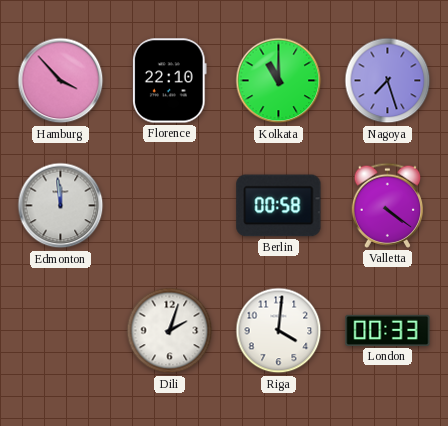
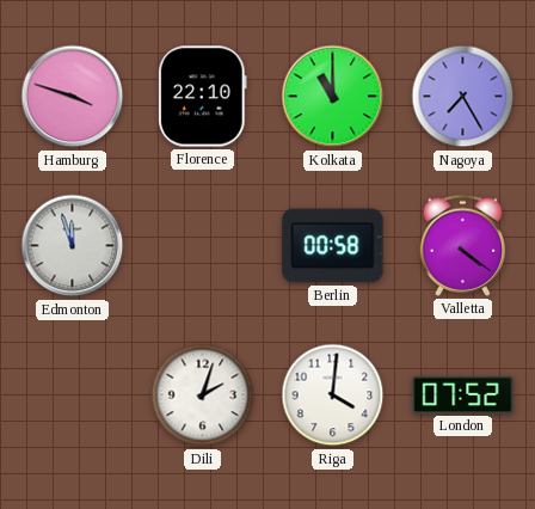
Hamburg: 3:53 -> 3:48 (73, 97)
Nagoya: 7:27 -> 7:25 (463, 97)
Edmonton: 11:59 -> 11:57 (73, 246)
London: 00:33 -> 07:52 (463, 394)
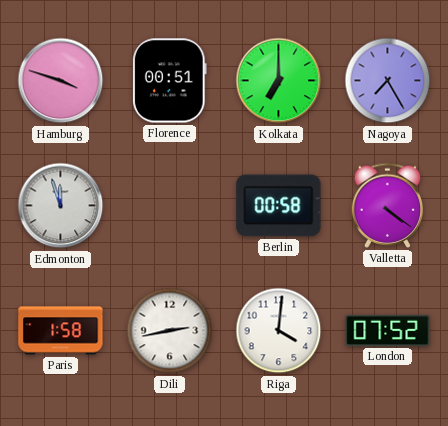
Florence: 22:10 -> 00:51 (169, 81)
Kolkata: 11:00 -> 7:00 (279, 81)
Paris: none -> 1:58 (61, 331)
Dili: 2:03 -> 2:43 (170, 331)
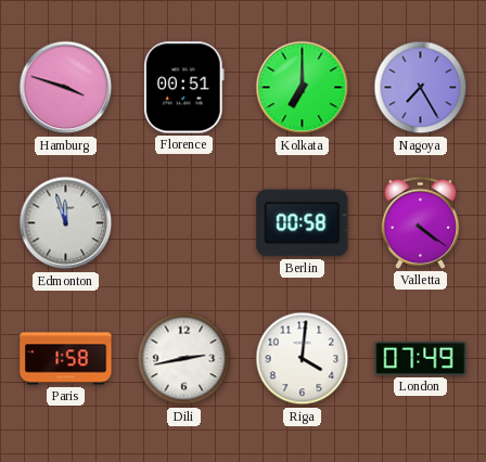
London: 07:52 -> 07:49 (421, 358)
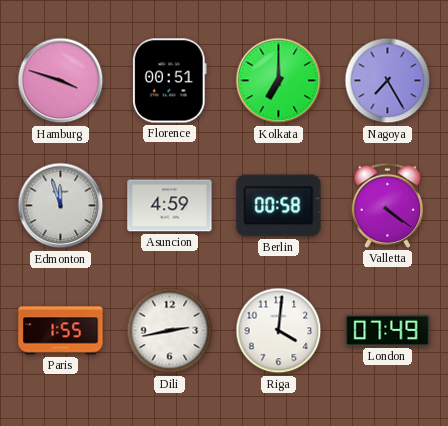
Asuncion: none -> 4:59 (170, 206)
Paris: 1:58 -> 1:55 (61, 331)
